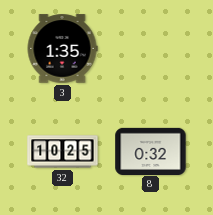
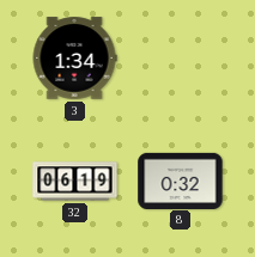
3: 1:35 -> 1:34 (74, 59)
32: 10:25 -> 06:19 (75, 182)
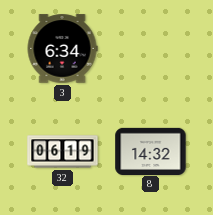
3: 1:34 -> 6:34 (62, 49)
8: 0:32 -> 14:32 (151, 151)
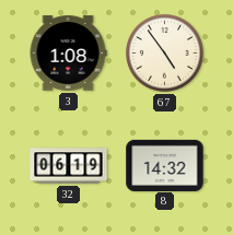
3: 6:34 -> 1:08 (68, 54)
67: none -> 4:54 (165, 54)
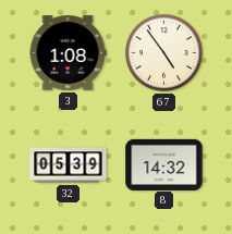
32: 06:19 -> 05:39 (69, 165)
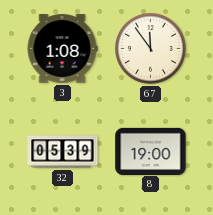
67: 4:54 -> 11:54 (151, 49)
8: 14:32 -> 19:00 (151, 151)
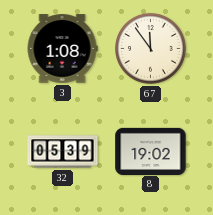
8: 19:00 -> 19:02 (151, 151)
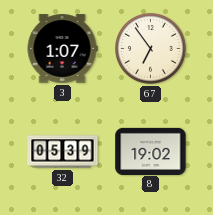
3: 1:08 -> 1:07 (62, 49)
67: 11:54 -> 6:54 (151, 49)
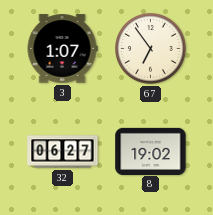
32: 05:39 -> 06:27 (63, 152)
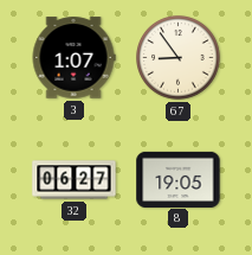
67: 6:54 -> 8:54 (179, 58)
8: 19:02 -> 19:05 (179, 179)
